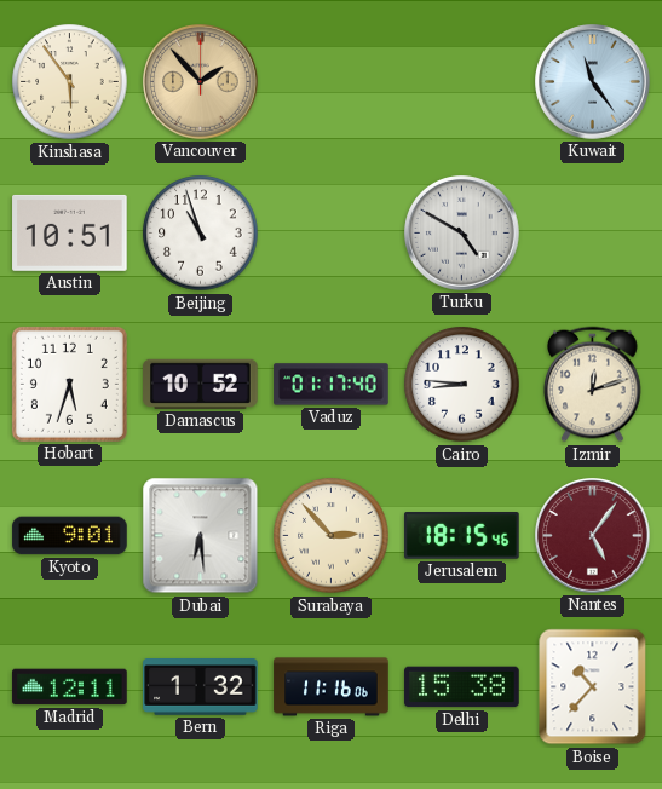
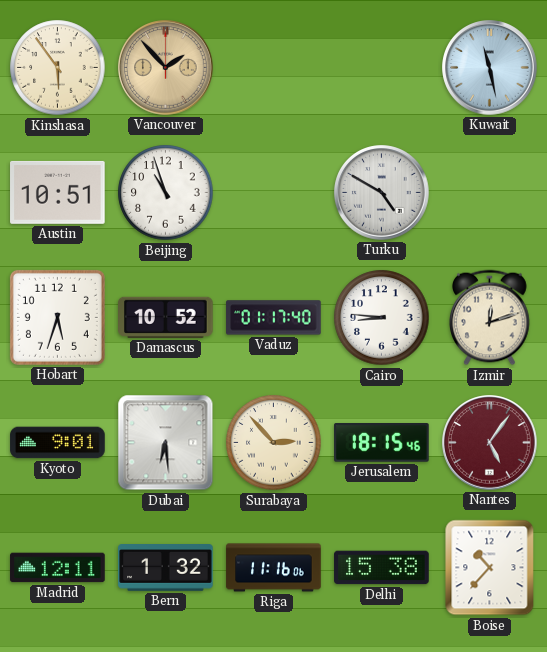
Kuwait: 11:24 -> 11:28 (490, 68)
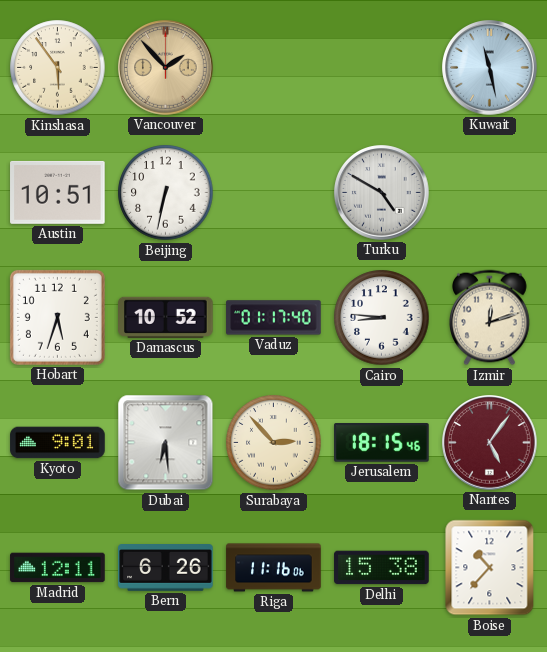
Beijing: 10:57 -> 6:32 (166, 193)
Bern: 1:32 -> 6:26 (166, 568)
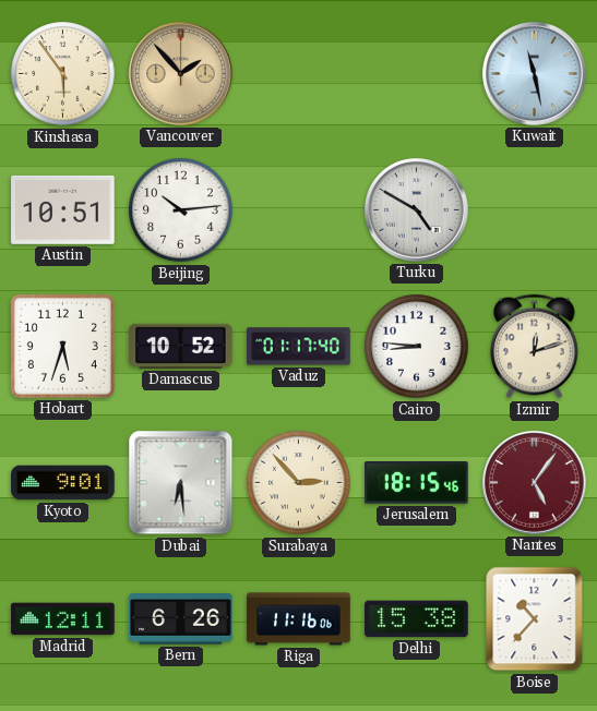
Beijing: 6:32 -> 10:14 (181, 210)
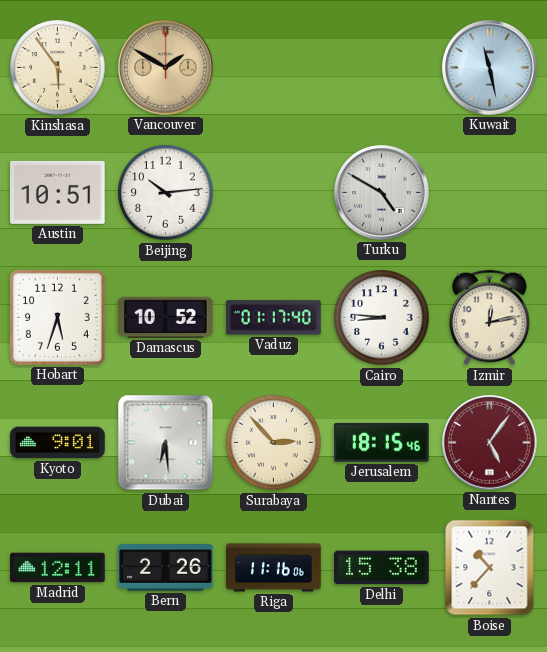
Vancouver: 1:53 -> 1:50 (166, 68)
Izmir: 12:12 -> 12:13 (490, 318)
Bern: 6:26 -> 2:26 (166, 568)
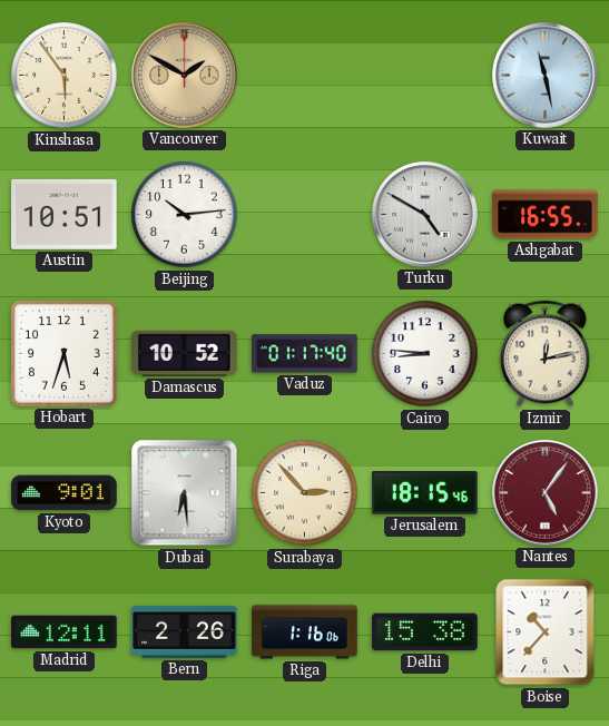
Ashgabat: none -> 16:55 (546, 215)
Riga: 11:16 -> 1:16 (305, 632)
